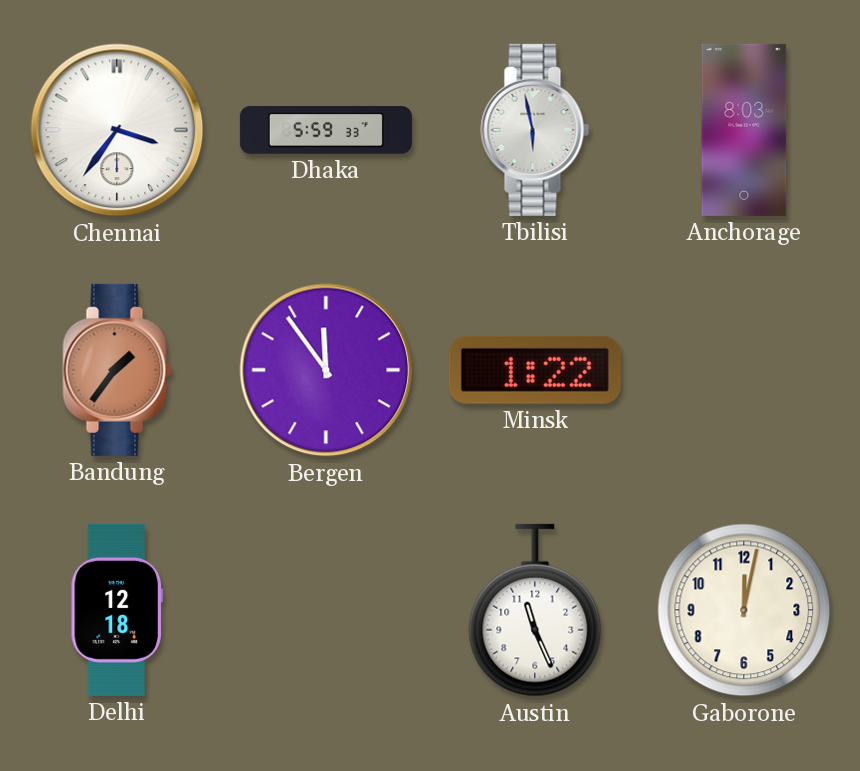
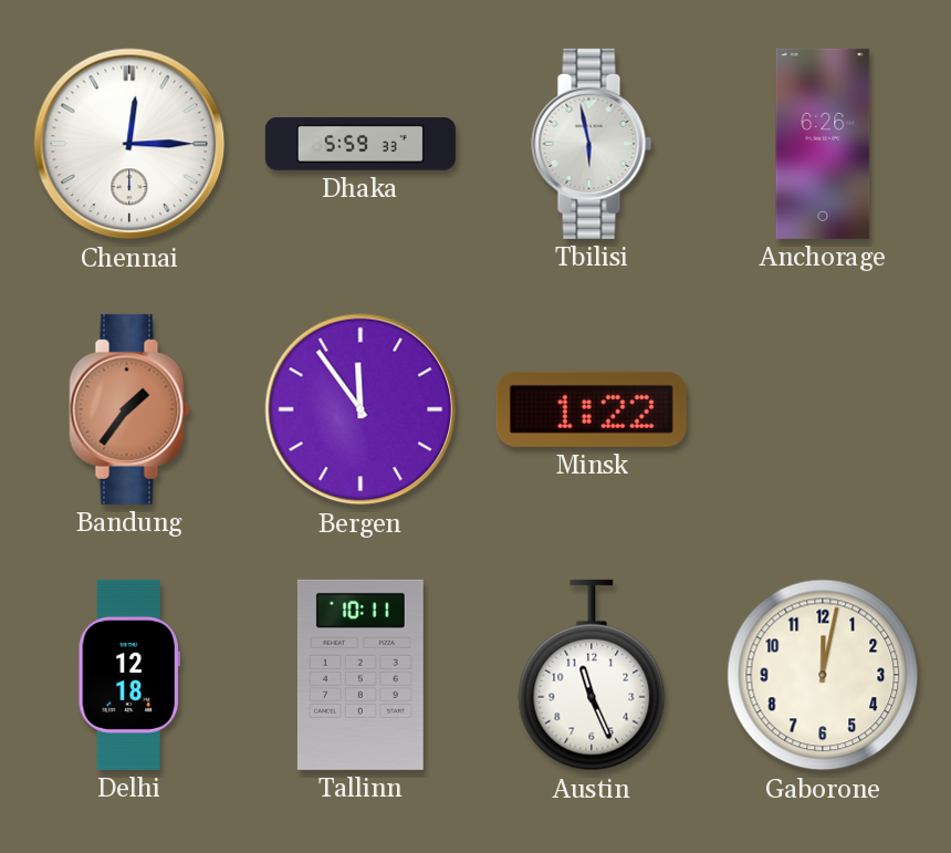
Chennai: 3:36 -> 12:15 (129, 144)
Anchorage: 8:03 -> 6:26 (823, 144)
Tallinn: none -> 10:11 (360, 675)
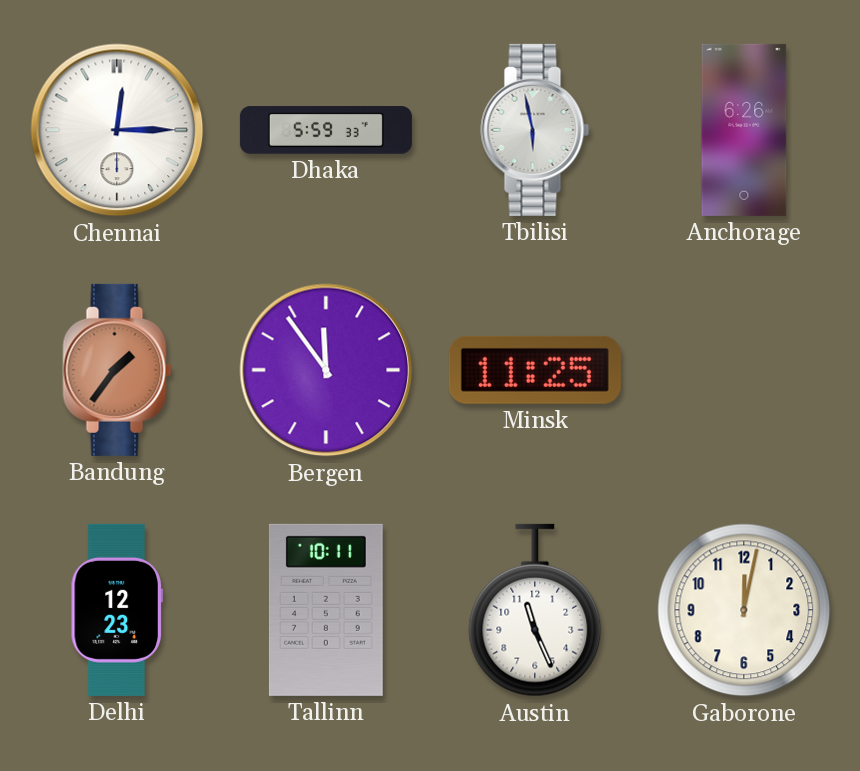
Minsk: 1:22 -> 11:25 (535, 370)
Delhi: 12:18 -> 12:23 (117, 610)
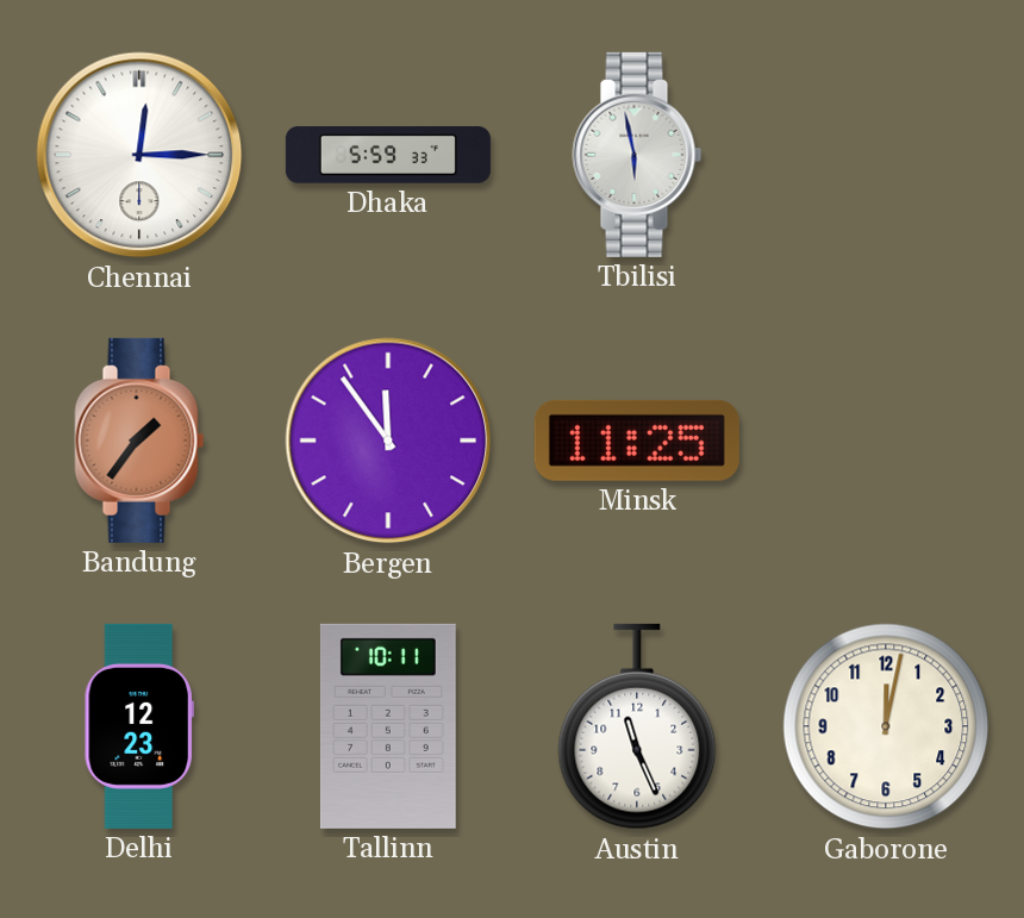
Anchorage: 6:26 -> none (744, 130)
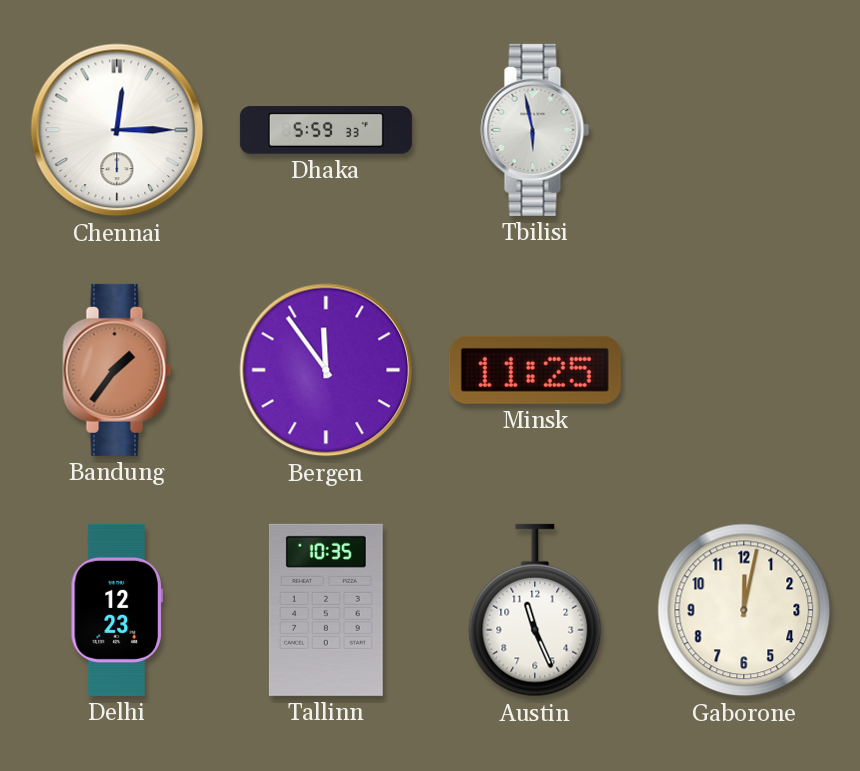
Tallinn: 10:11 -> 10:35 (326, 610)
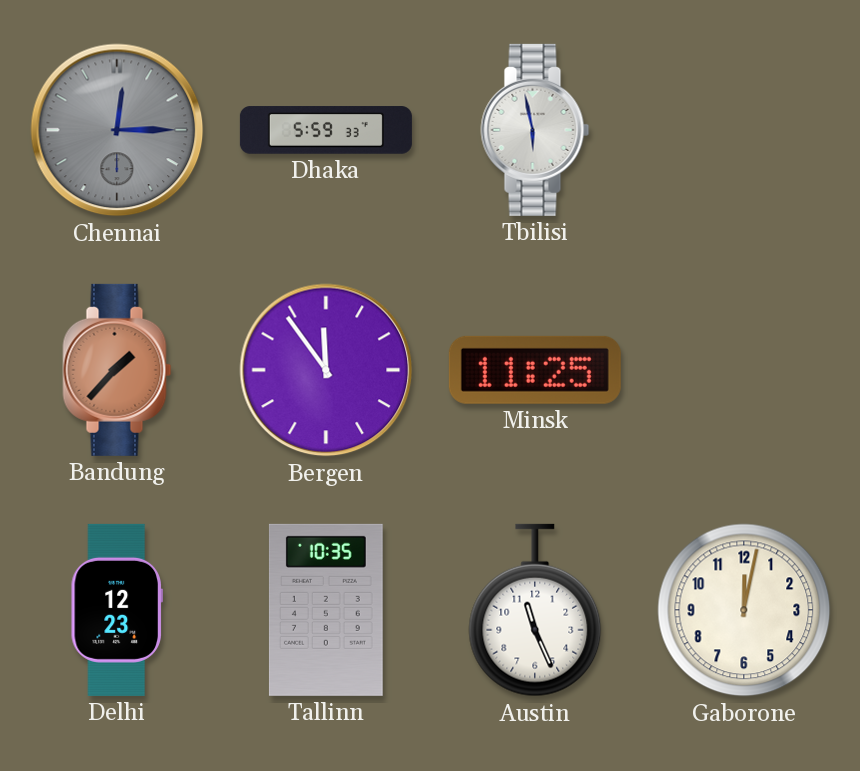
Chennai dial: white -> grey (117, 130)
Bandung: 1:36 -> 1:37 (117, 370)
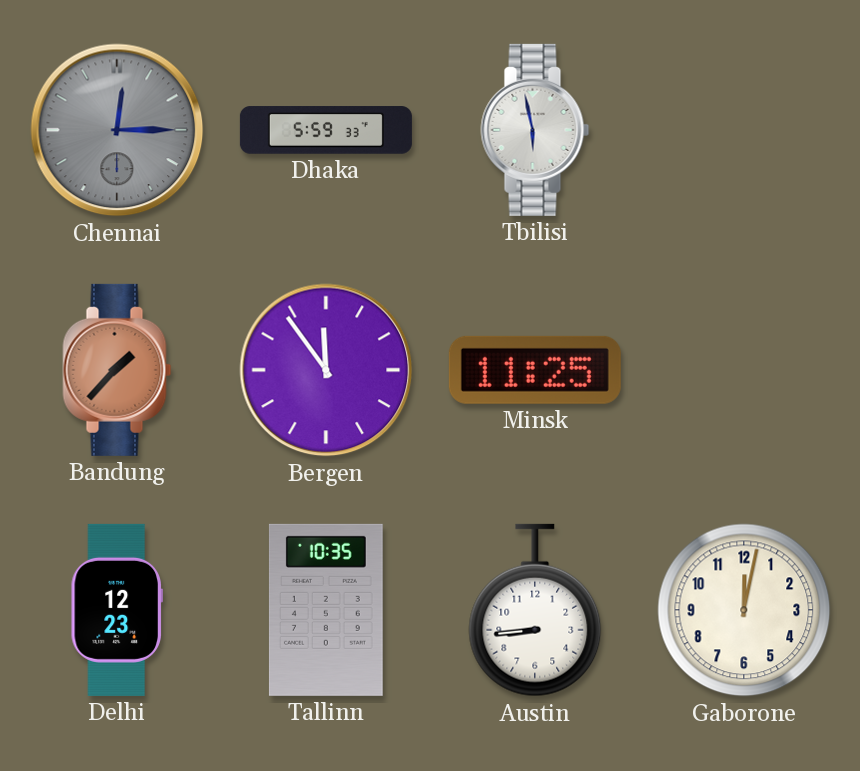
Austin: 11:26 -> 8:44 (535, 610)
